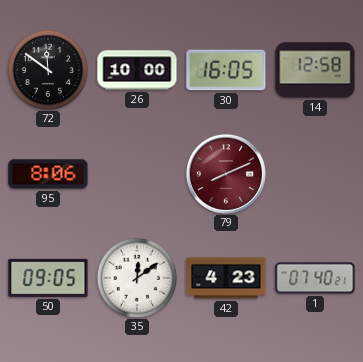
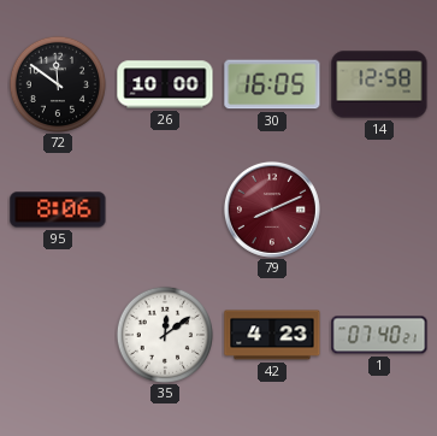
50: 09:05 -> none (48, 278)
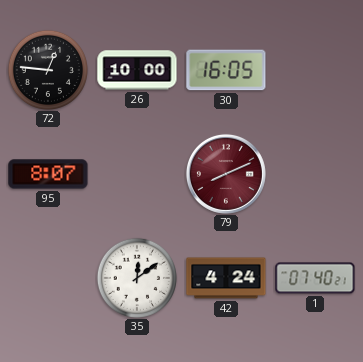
72: 11:51 -> 12:46 (47, 69)
14: 12:58 -> none (379, 84)
95: 8:06 -> 8:07 (48, 174)
42: 4:23 -> 4:24 (226, 278)
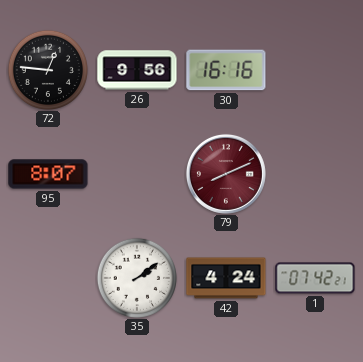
26: 10:00 -> 9:56 (137, 70)
30: 16:05 -> 16:16 (226, 70)
35: 12:09 -> 2:09 (136, 277)
1: 07:40 -> 07:42 (315, 278)
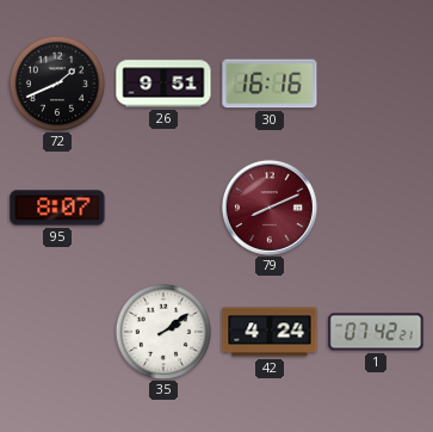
72: 12:46 -> 1:41 (56, 82)
26: 9:56 -> 9:51 (163, 84)
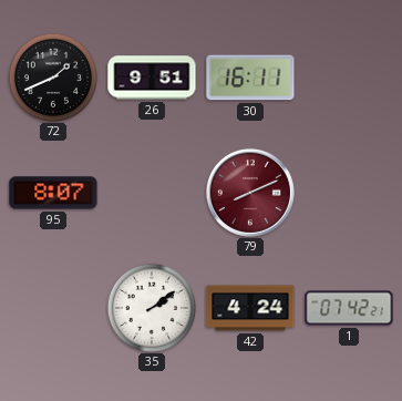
30: 16:16 -> 16:11 (250, 78)
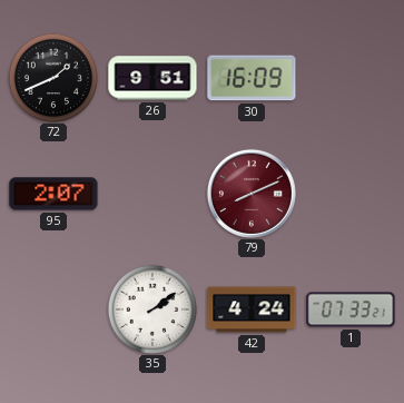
30: 16:11 -> 16:09 (252, 78)
95: 8:07 -> 2:07 (53, 194)
1: 07:42 -> 07:33 (351, 309)
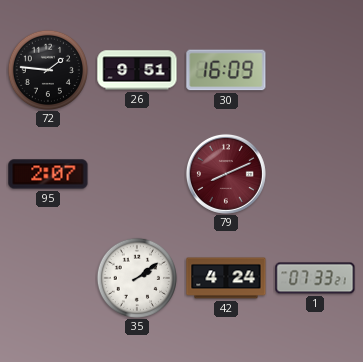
72: 1:41 -> 1:46 (47, 69)
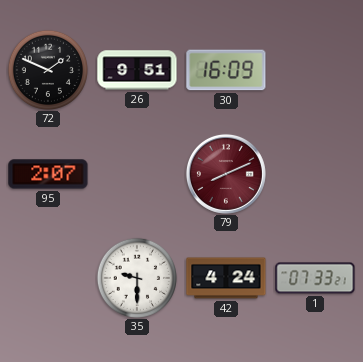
72: 1:46 -> 1:49 (47, 69)
35: 2:09 -> 9:30 (136, 277)
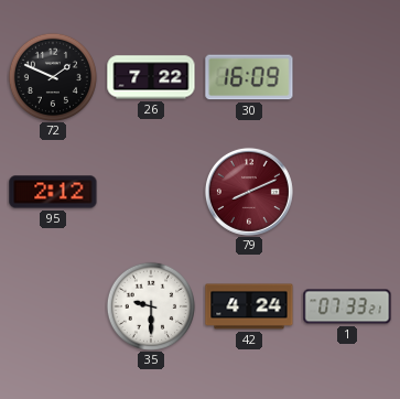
26: 9:51 -> 7:22 (151, 77)
95: 2:07 -> 2:12 (53, 192)
